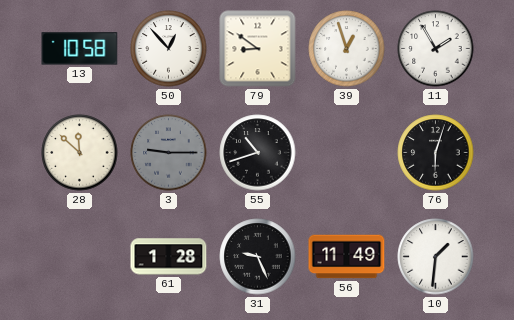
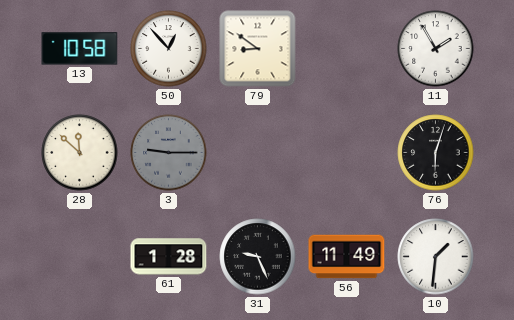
39: 12:57 -> none (347, 49)
55: 10:42 -> none (258, 153)
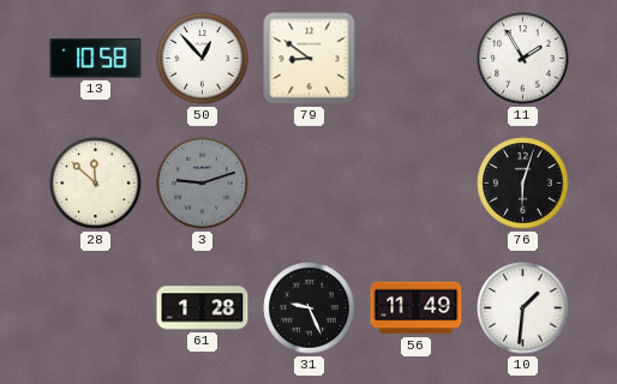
3: 9:15 -> 9:12 (203, 184)
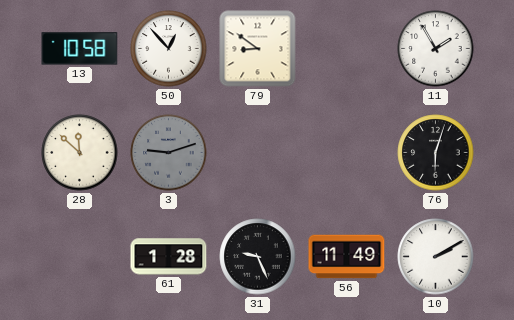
10: 1:31 -> 2:10 (436, 257)
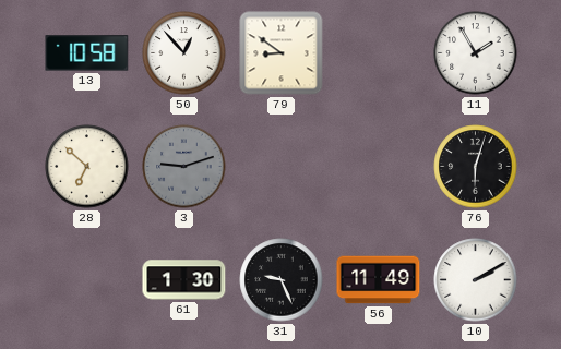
28: 11:52 -> 6:52 (87, 167)
61: 1:28 -> 1:30 (184, 280)
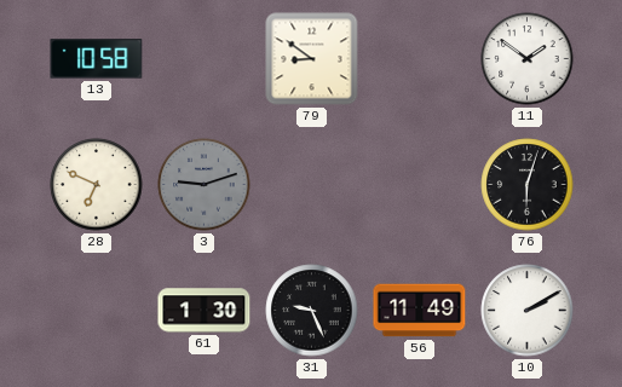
50: 12:53 -> none (184, 53)
11: 1:55 -> 1:51 (528, 59)
28: 6:52 -> 6:49 (97, 185)
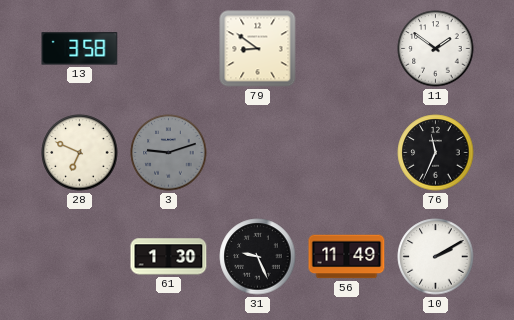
13: 10:58 -> 3:58 (80, 49)
76: 6:03 -> 11:34 (436, 153)
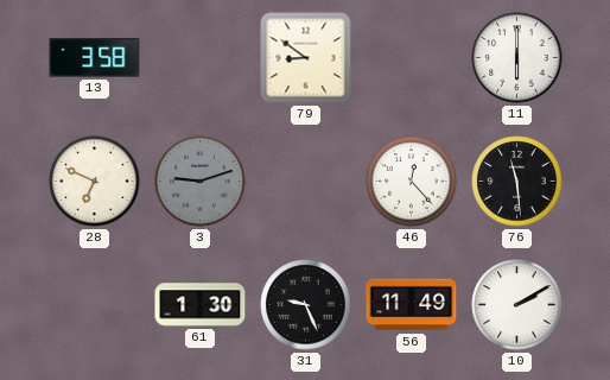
11: 1:51 -> 6:00 (517, 58)
46: none -> 12:23 (412, 182)
76: 11:34 -> 11:29 (517, 182)
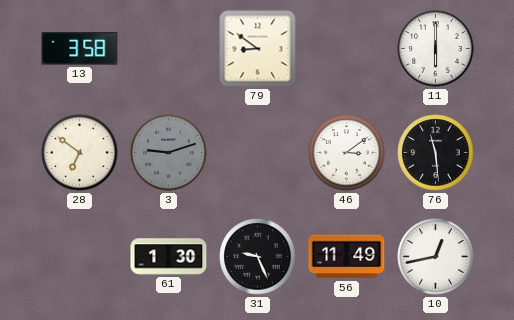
28: 6:49 -> 6:51 (80, 153)
46: 12:23 -> 3:09 (347, 153)
10: 2:10 -> 12:43 (436, 257)
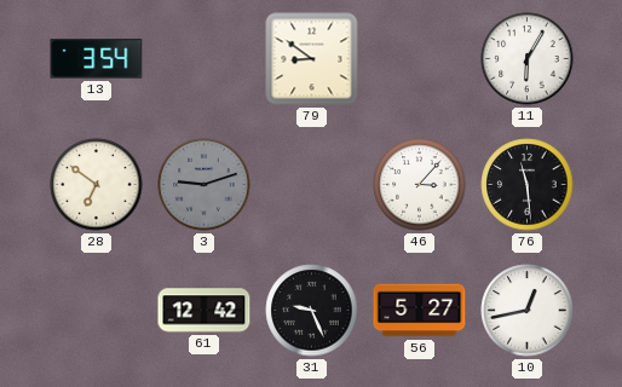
13: 3:58 -> 3:54 (97, 59)
11: 6:00 -> 6:05 (528, 59)
46: 3:09 -> 3:07 (420, 185)
61: 1:30 -> 12:42 (205, 311)
56: 11:49 -> 5:27 (420, 311)
